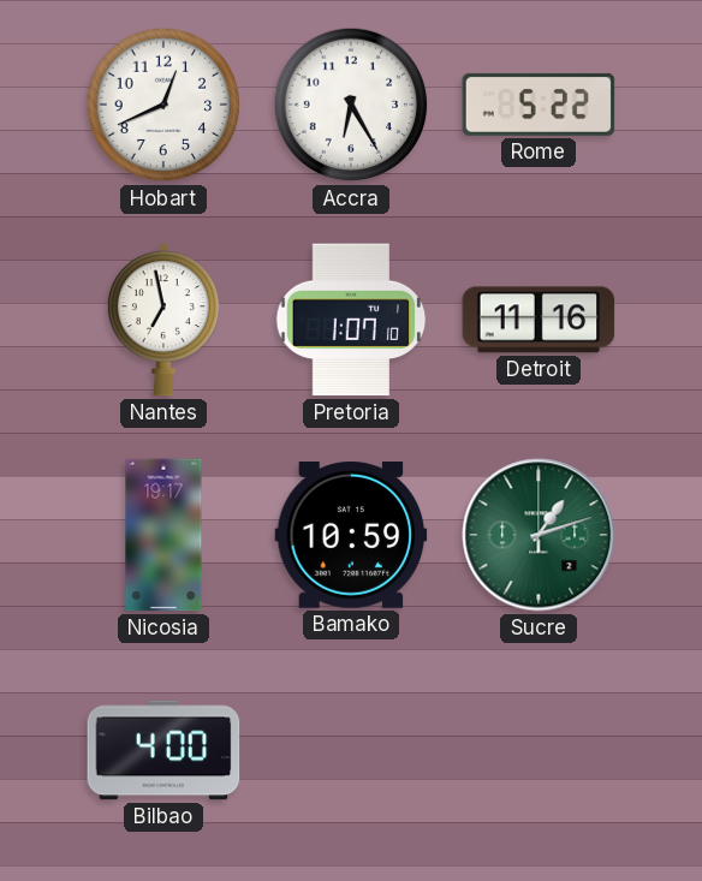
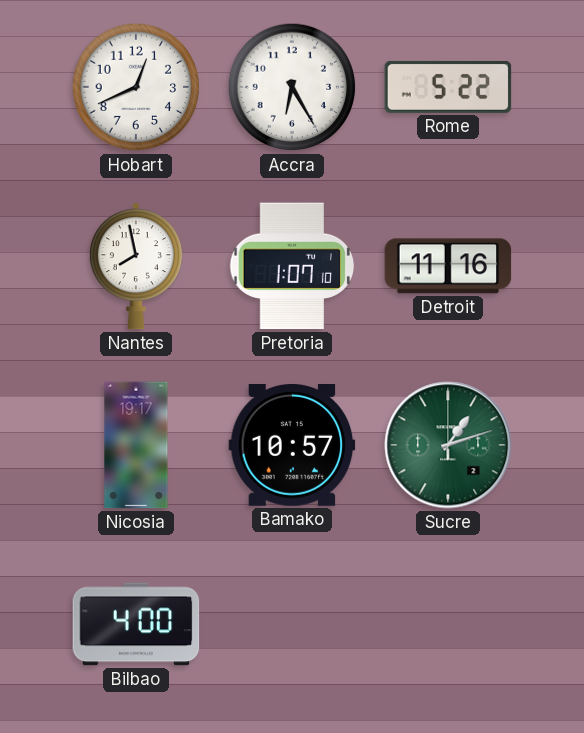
Nantes: 6:58 -> 7:58 (136, 266)
Bamako: 10:59 -> 10:57 (292, 445)
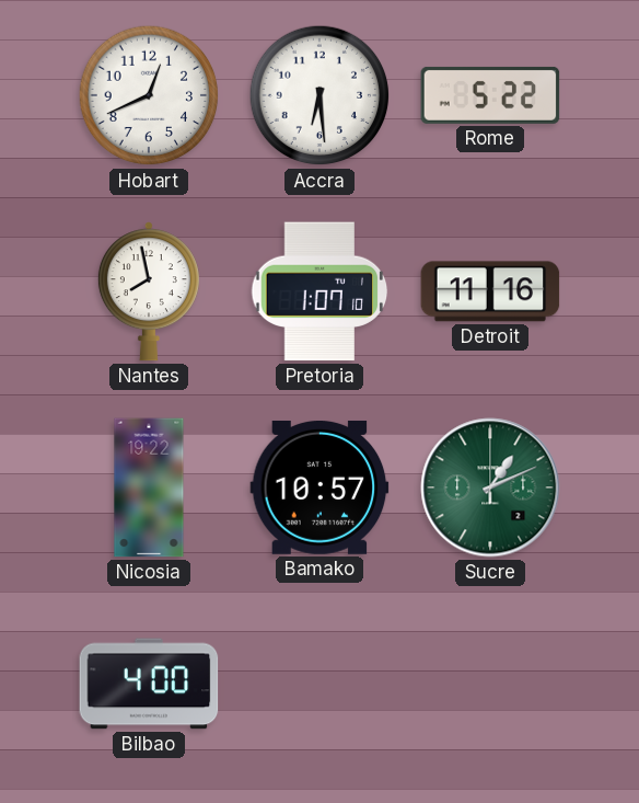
Accra: 6:25 -> 6:29 (319, 95)
Nicosia: 19:17 -> 19:22 (149, 487)
Sucre: 1:12 -> 1:11 (490, 487)
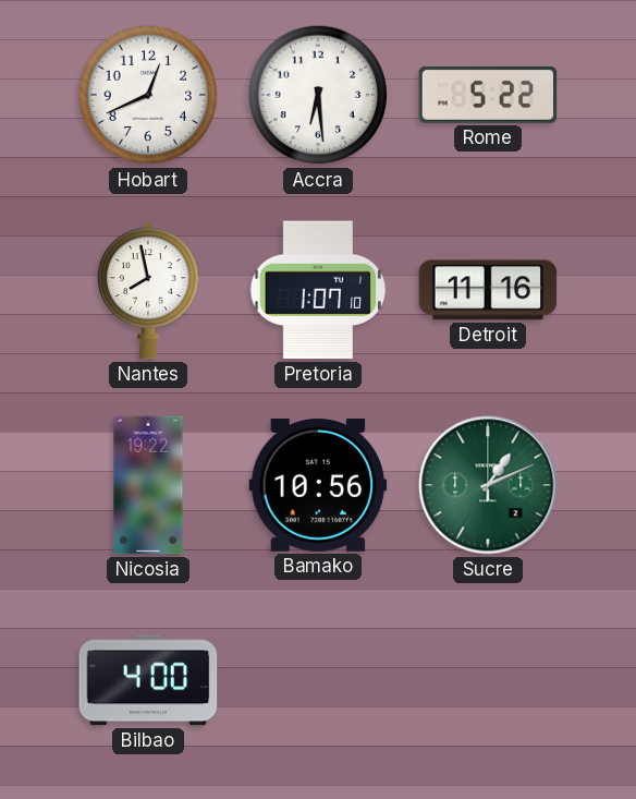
Bamako: 10:57 -> 10:56 (318, 485)
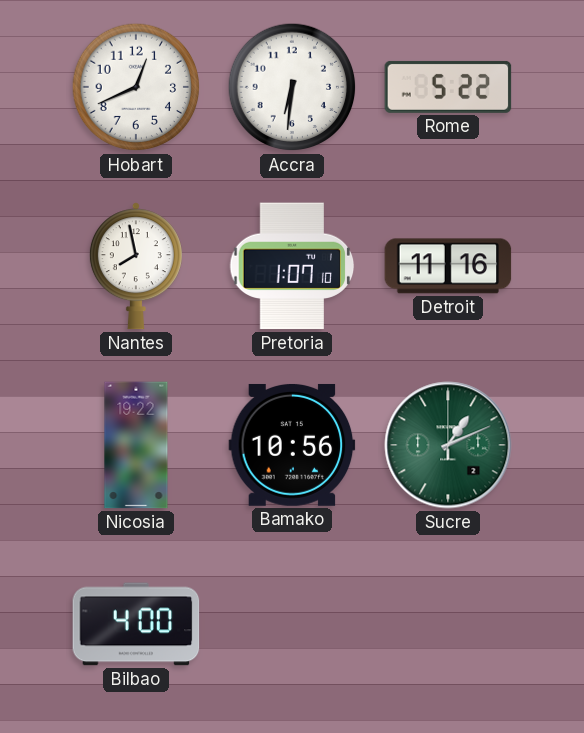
Accra: 6:29 -> 6:31 (292, 87)
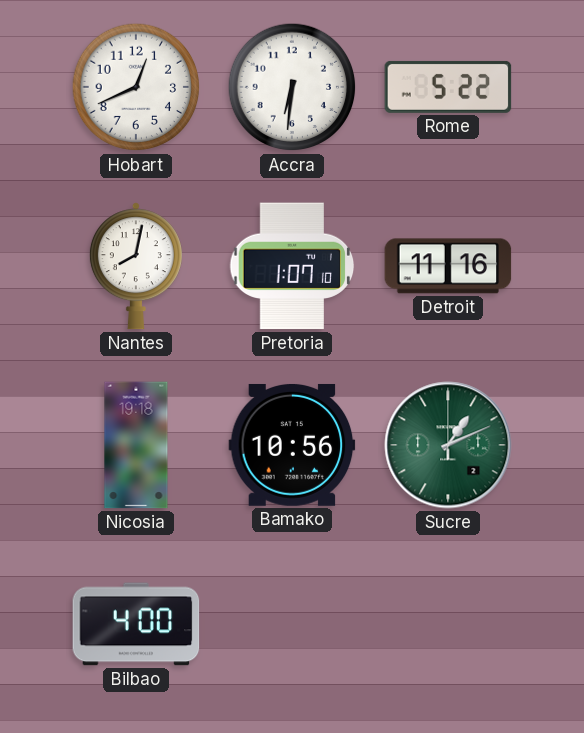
Nantes: 7:58 -> 8:02 (136, 266)
Nicosia: 19:22 -> 19:18 (136, 445)
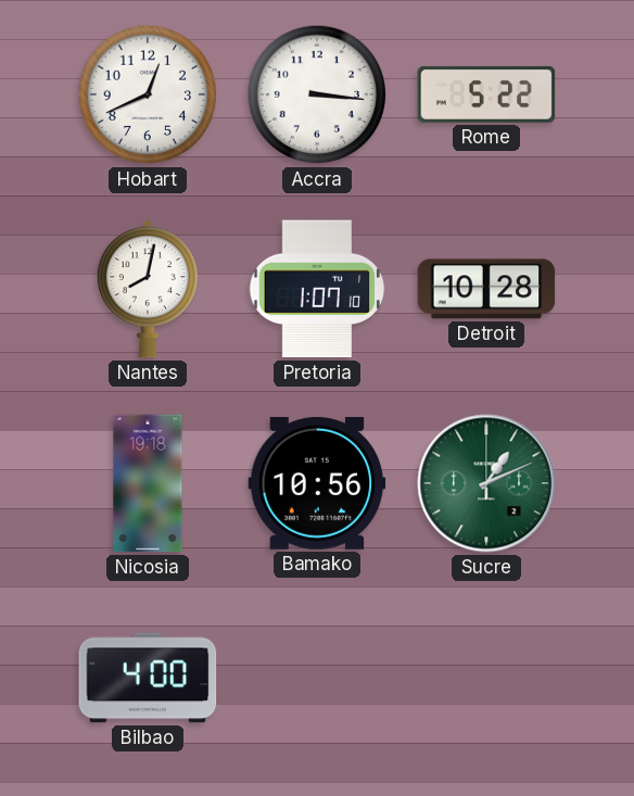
Accra: 6:31 -> 3:16 (317, 94)
Detroit: 11:16 -> 10:28 (486, 289)
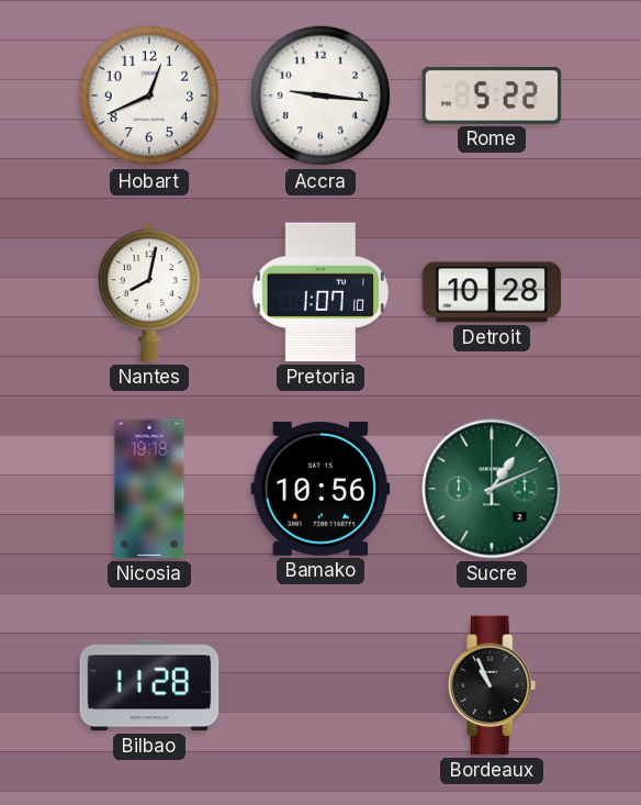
Accra: 3:16 -> 9:16 (320, 96)
Bilbao: 4:00 -> 11:28 (149, 685)
Bordeaux: none -> 10:56 (493, 685)
